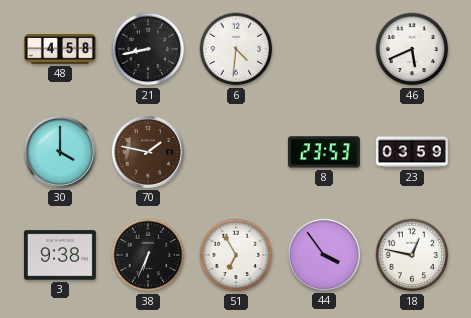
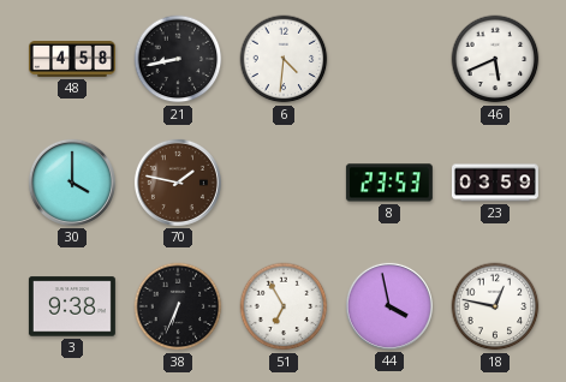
44: 3:54 -> 3:58 (389, 306)
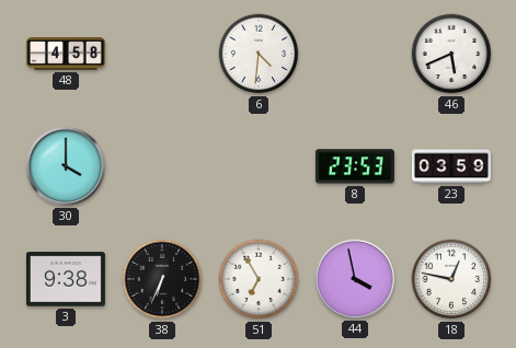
21: 8:43 -> none (178, 59)
70: 1:47 -> none (178, 183)
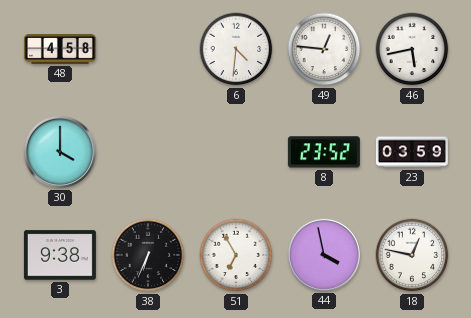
49: none -> 12:46 (324, 49)
46: 5:41 -> 5:43 (412, 49)
8: 23:53 -> 23:52 (324, 152)
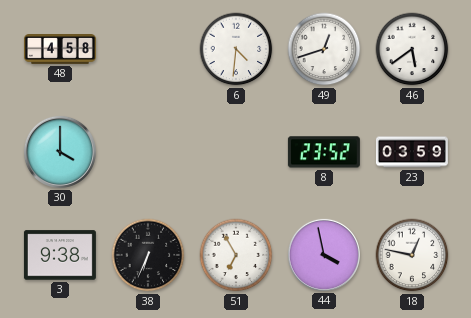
49: 12:46 -> 12:42 (324, 49)
46: 5:43 -> 5:39 (412, 49)
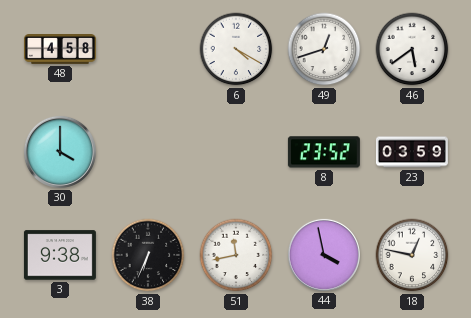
6: 4:31 -> 4:20 (236, 49)
51: 6:55 -> 11:43 (236, 255)
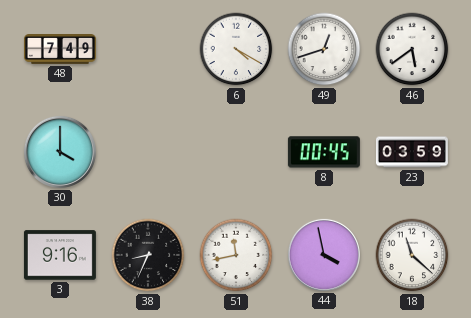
48: 4:58 -> 7:49 (60, 50)
8: 23:52 -> 00:45 (324, 152)
3: 9:38 -> 9:16 (60, 255)
38: 6:34 -> 8:34 (148, 255)
18: 12:47 -> 11:22 (412, 255)
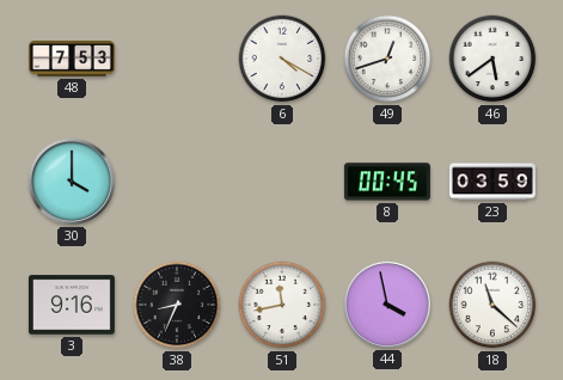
48: 7:49 -> 7:53 (72, 60)
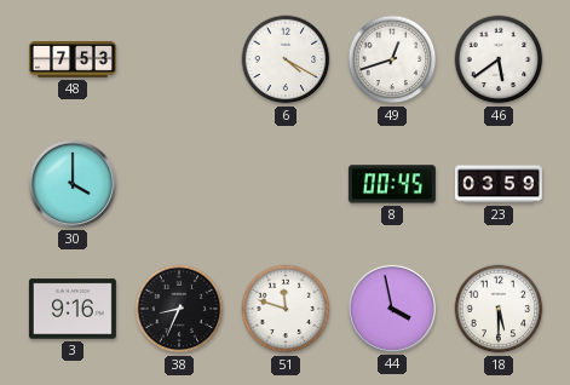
51: 11:43 -> 11:48 (286, 309)
18: 11:22 -> 5:30 (499, 309)
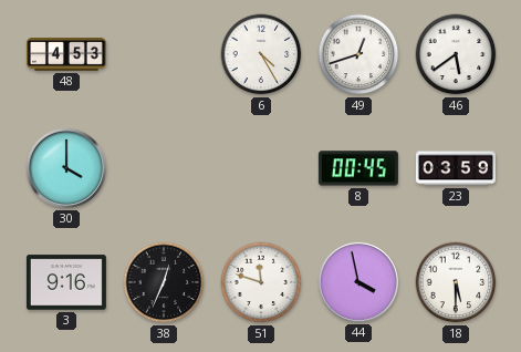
48: 7:53 -> 4:53 (66, 55)
6: 4:20 -> 4:25 (261, 54)
38: 8:34 -> 12:34 (164, 282)
